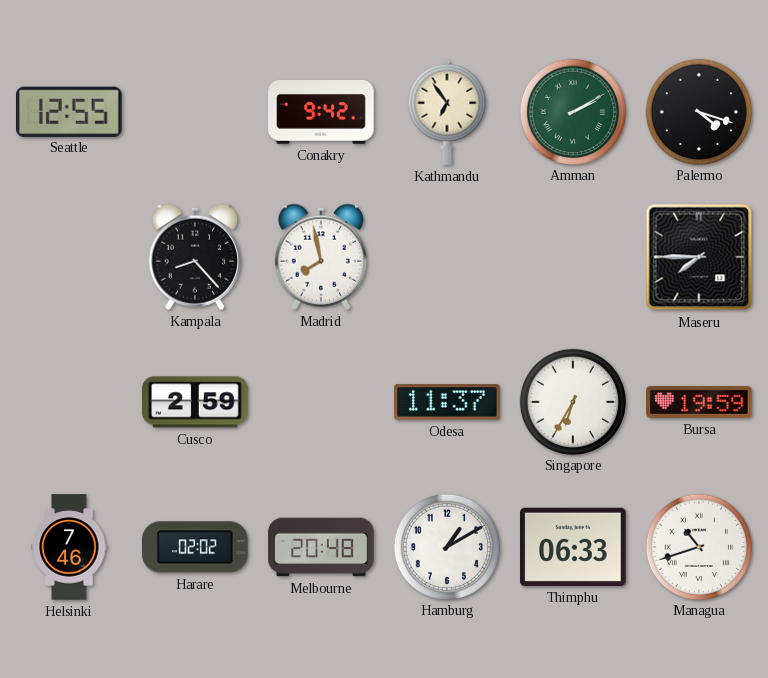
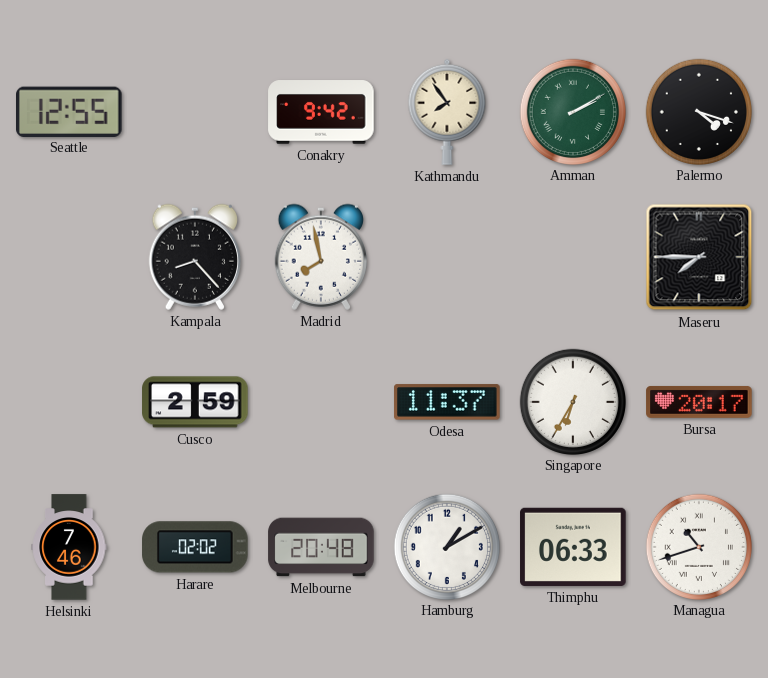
Kathmandu: 6:54 -> 7:54 (447, 112)
Bursa: 19:59 -> 20:17 (699, 402)
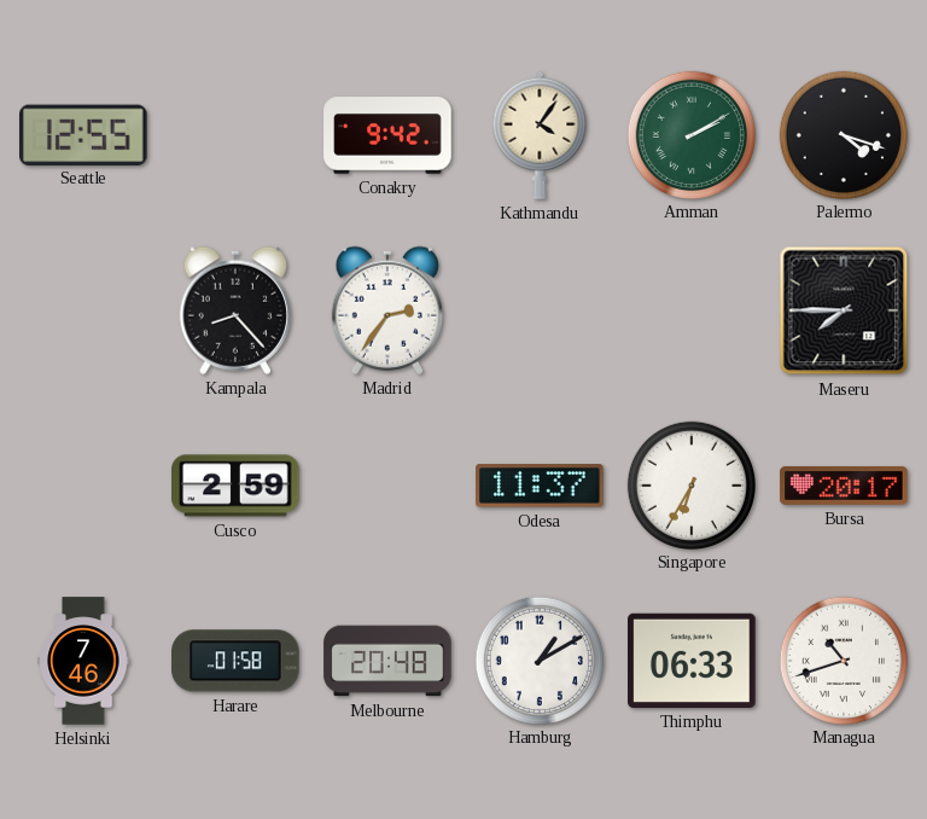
Kathmandu: 7:54 -> 4:06 (540, 135)
Madrid: 7:58 -> 2:36 (387, 310)
Harare: 02:02 -> 01:58 (235, 661)
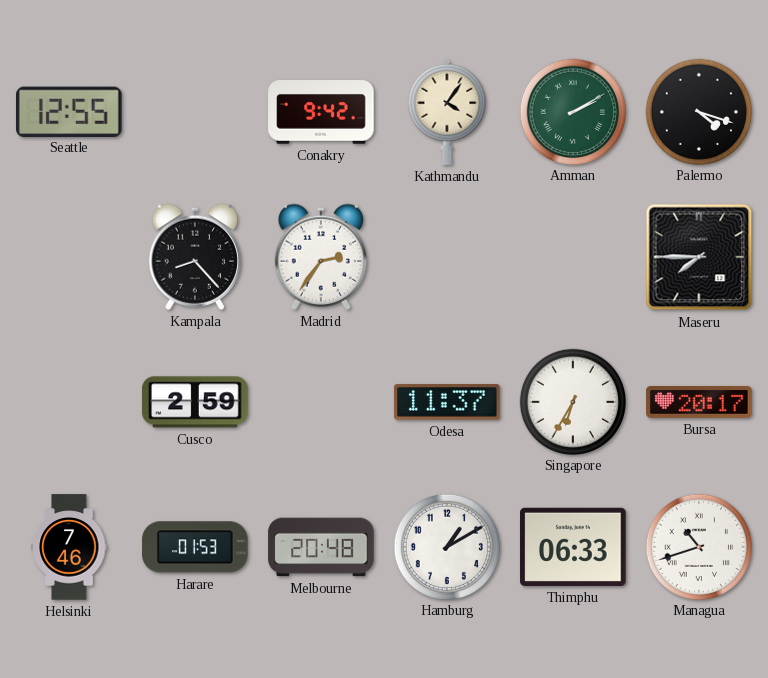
Harare: 01:58 -> 01:53 (195, 547)
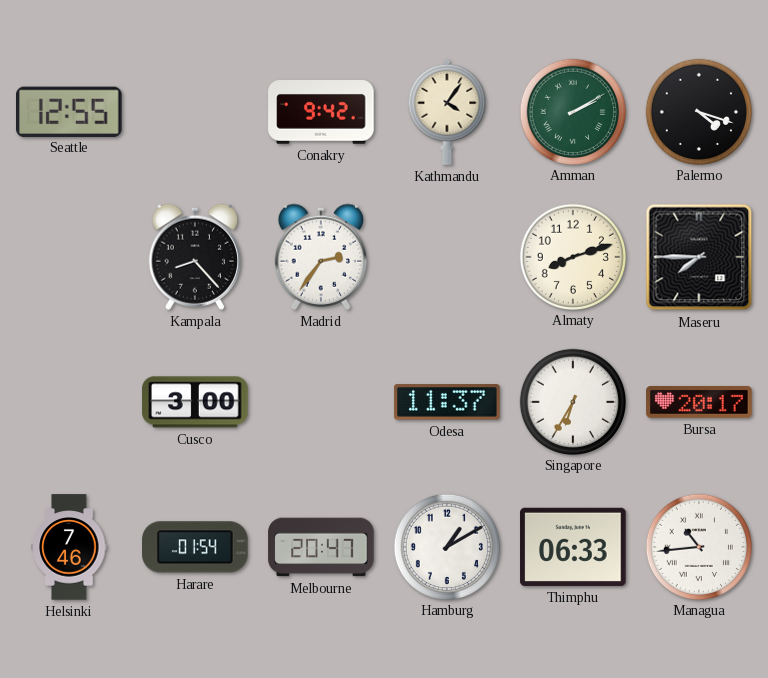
Almaty: none -> 8:12 (572, 256)
Cusco: 2:59 -> 3:00 (195, 402)
Harare: 01:53 -> 01:54 (195, 547)
Melbourne: 20:48 -> 20:47 (321, 547)
Managua: 10:42 -> 10:44 (698, 546)
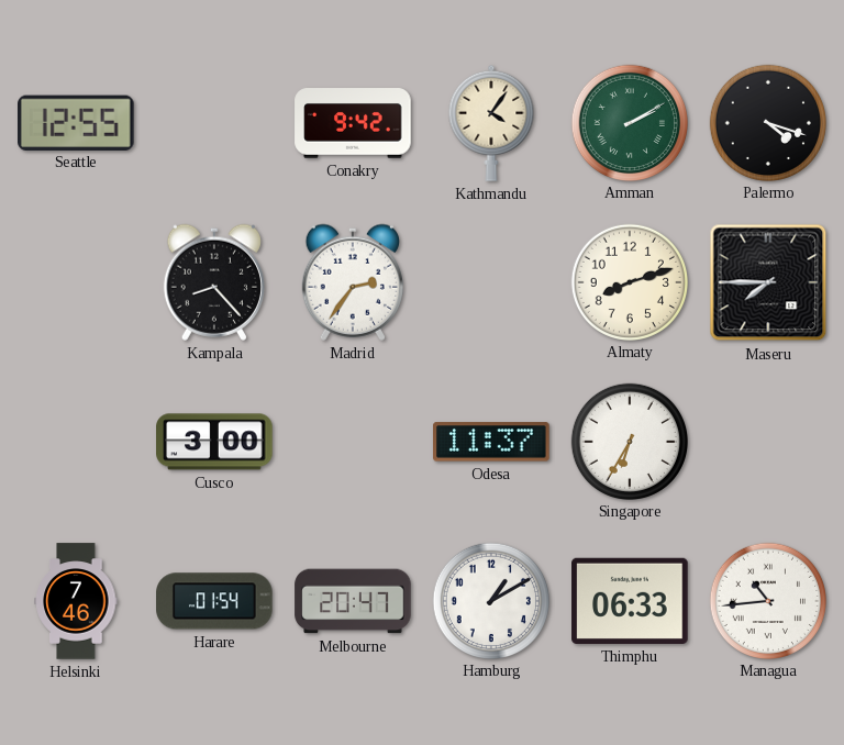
Bursa: 20:17 -> none (699, 402)
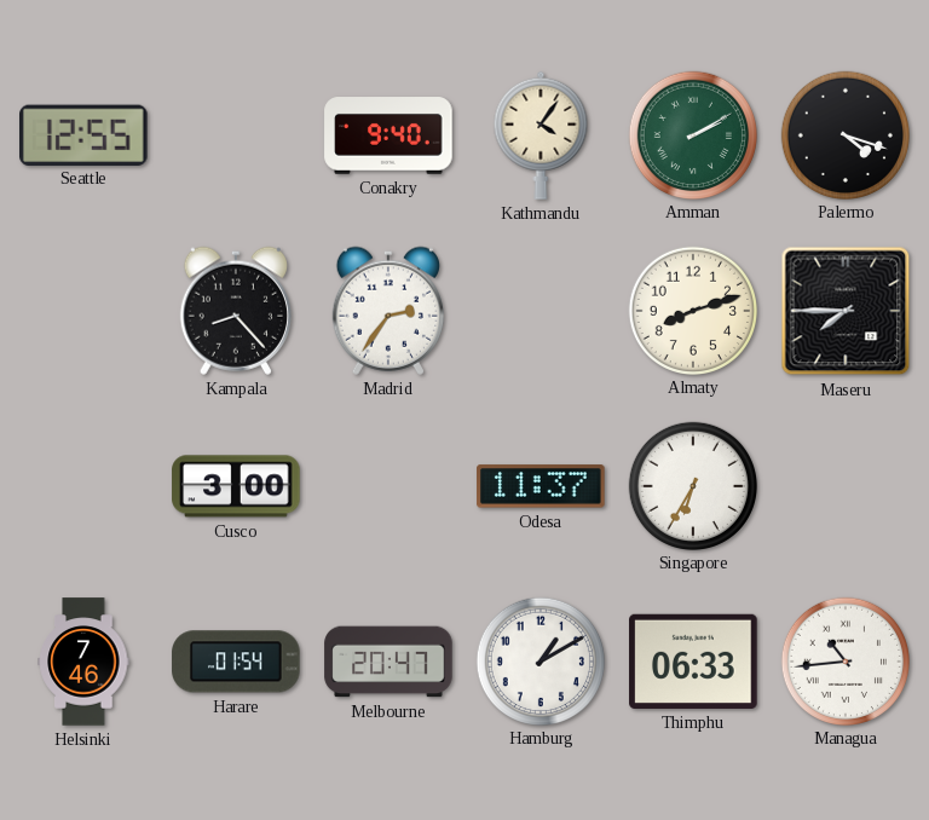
Conakry: 9:42 -> 9:40 (388, 135)
